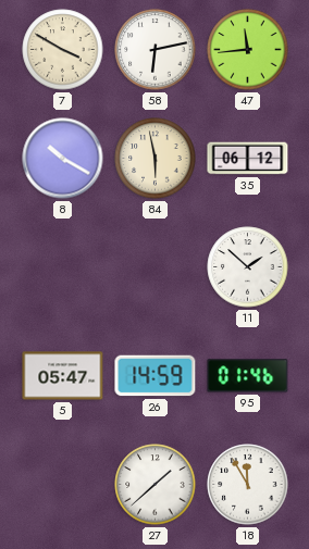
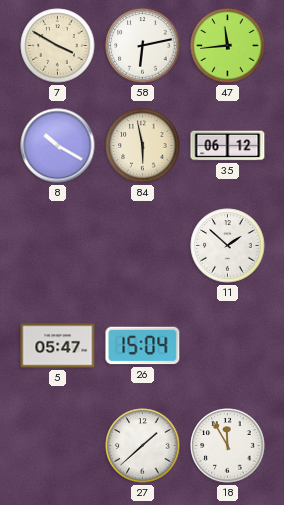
26: 14:59 -> 15:04 (143, 346)
95: 01:46 -> none (248, 376)
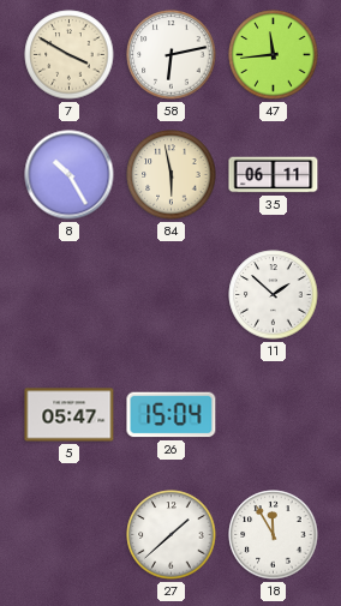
8: 10:20 -> 10:25 (70, 175)
35: 06:12 -> 06:11 (274, 175)
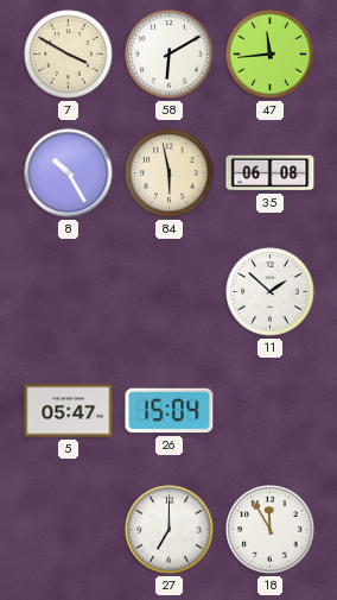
58: 6:13 -> 6:10 (170, 55)
35: 06:11 -> 06:08 (271, 173)
27: 1:38 -> 7:00 (170, 530)
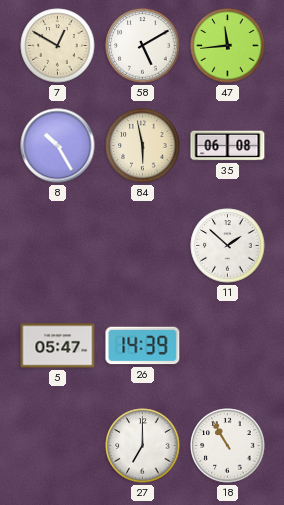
7: 3:50 -> 12:50 (58, 46)
58: 6:10 -> 5:10 (143, 46)
26: 15:04 -> 14:39 (143, 346)
18: 11:55 -> 10:55 (228, 446)
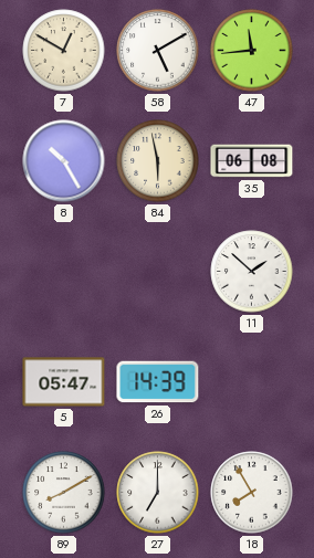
89: none -> 8:10 (64, 493)
18: 10:55 -> 7:55 (252, 493)
